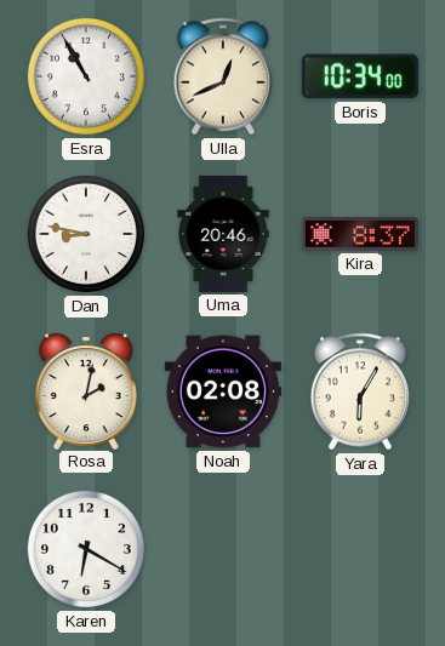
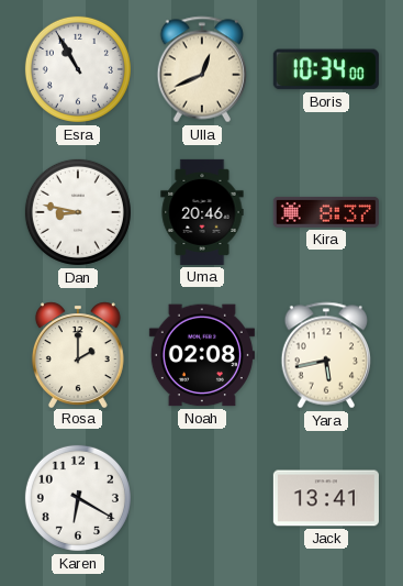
Rosa: 2:02 -> 2:00 (78, 354)
Yara: 6:05 -> 5:43 (325, 355)
Jack: none -> 13:41 (326, 498)
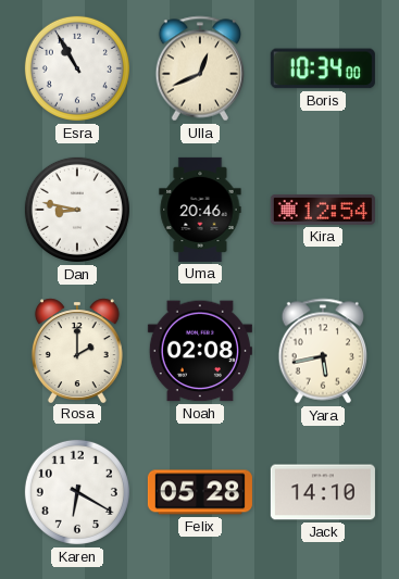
Kira: 8:37 -> 12:54 (323, 210)
Felix: none -> 05:28 (200, 492)
Jack: 13:41 -> 14:10 (323, 492)
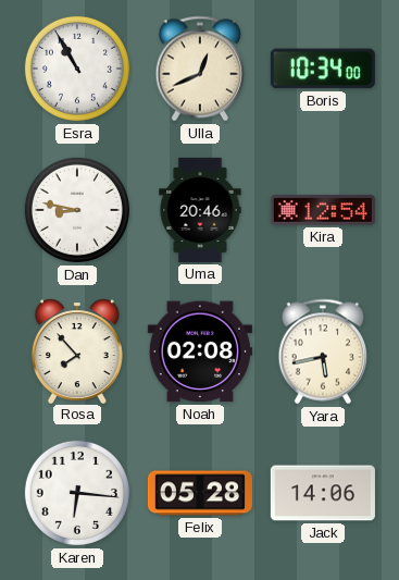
Rosa: 2:00 -> 7:53 (77, 350)
Karen: 6:20 -> 6:16 (77, 493)
Jack: 14:10 -> 14:06 (323, 493)
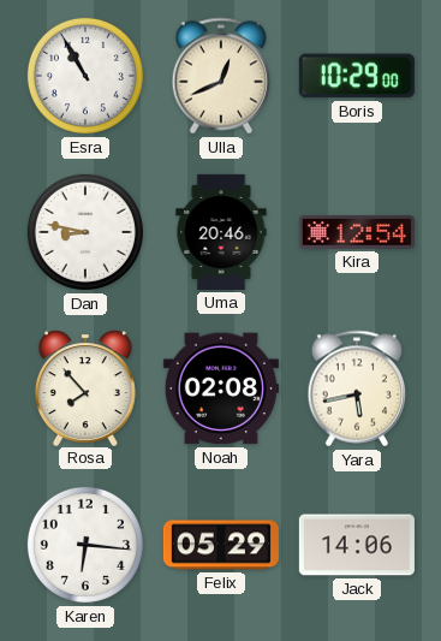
Boris: 10:34 -> 10:29 (357, 76)
Felix: 05:28 -> 05:29 (221, 545)
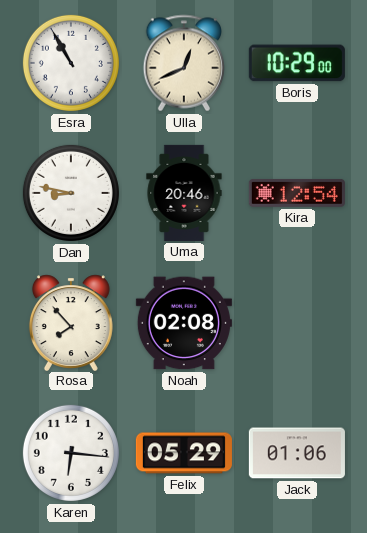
Yara: 5:43 -> none (356, 388)
Jack: 14:06 -> 01:06 (297, 453)
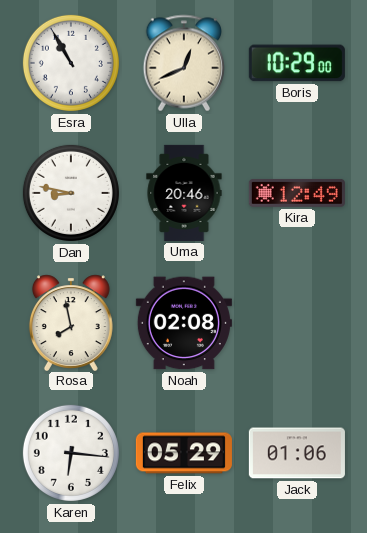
Kira: 12:54 -> 12:49 (297, 193)
Rosa: 7:53 -> 7:58 (71, 322)
